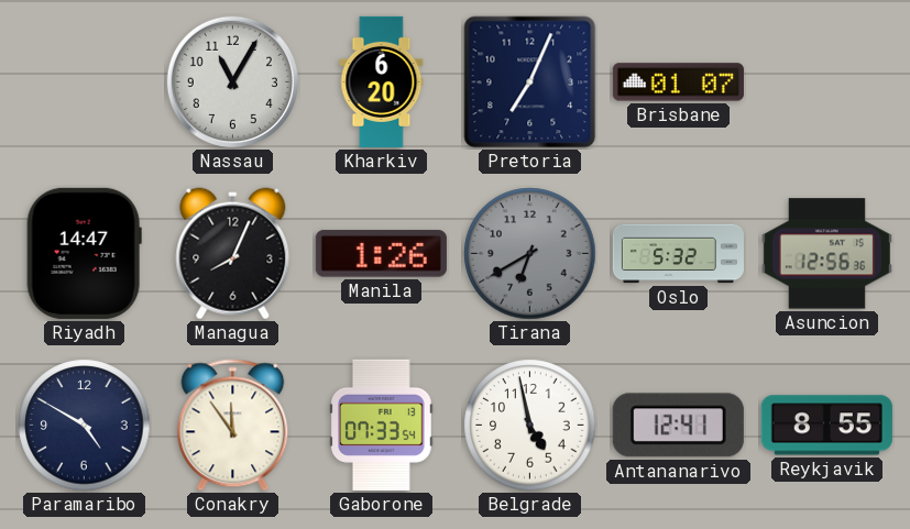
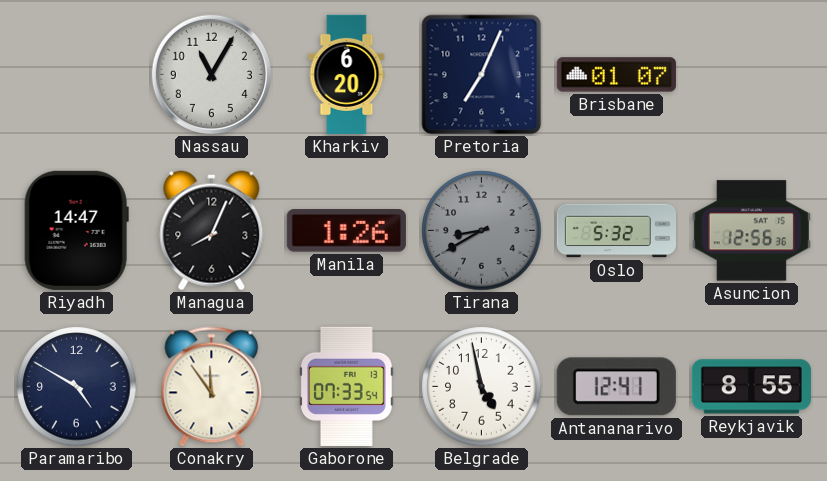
Tirana: 6:40 -> 8:40 (482, 231)
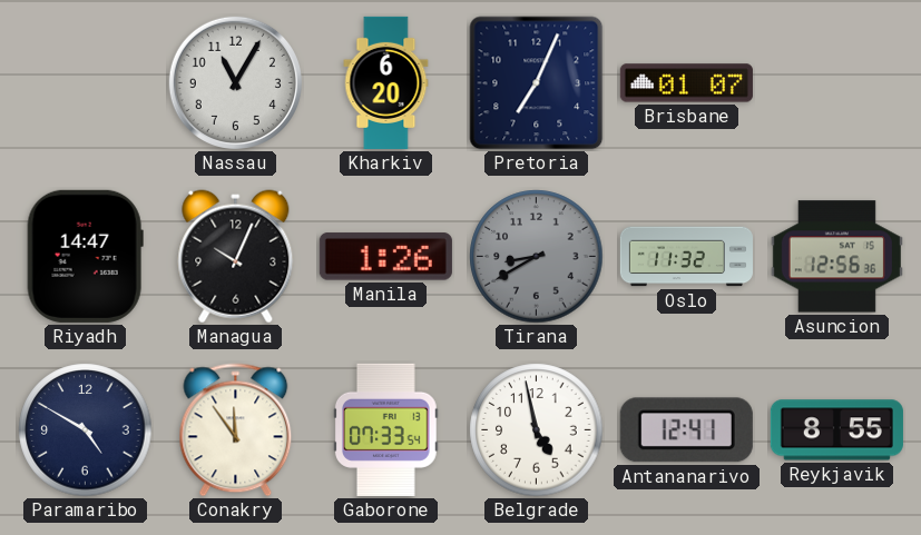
Managua: 8:04 -> 10:04 (236, 257)
Oslo: 5:32 -> 11:32 (686, 257)
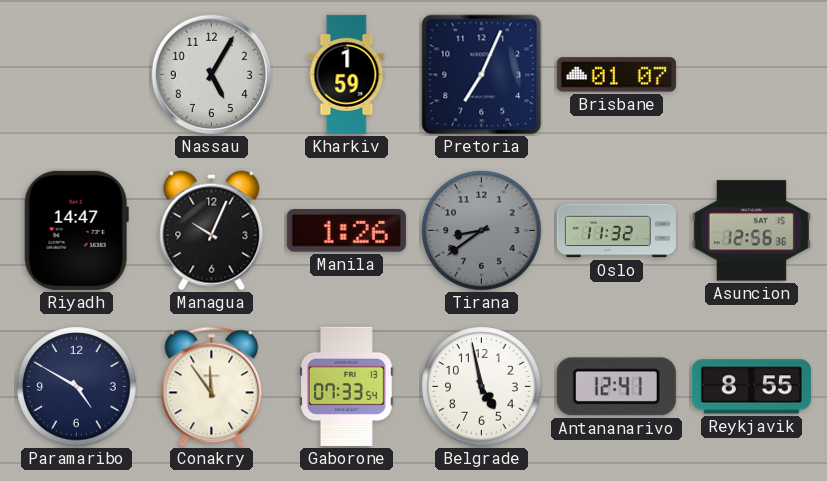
Nassau: 11:05 -> 5:05 (211, 74)
Kharkiv: 6:20 -> 1:59 (347, 74)
Tirana: 8:40 -> 8:39 (482, 231)
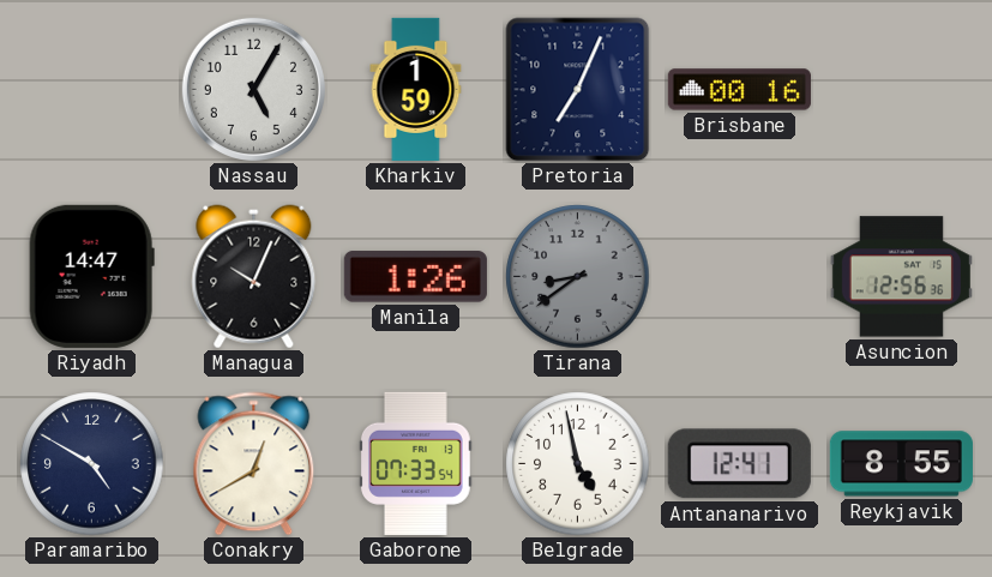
Brisbane: 01:07 -> 00:16 (739, 90)
Oslo: 11:32 -> none (616, 231)
Conakry: 11:54 -> 12:40 (254, 464)
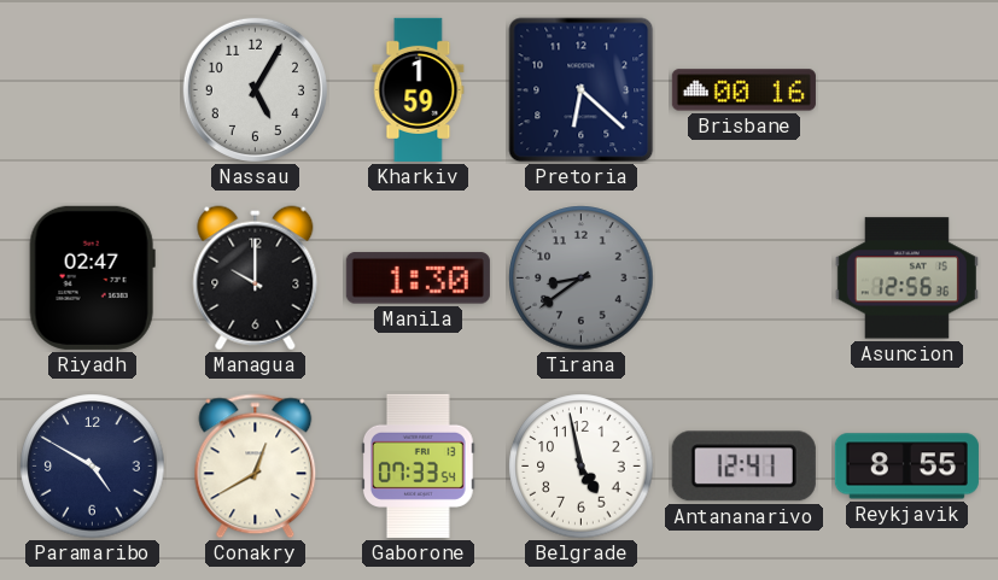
Pretoria: 7:04 -> 6:22 (582, 90)
Riyadh: 14:47 -> 02:47 (92, 277)
Managua: 10:04 -> 10:00 (256, 279)
Manila: 1:26 -> 1:30 (418, 279)
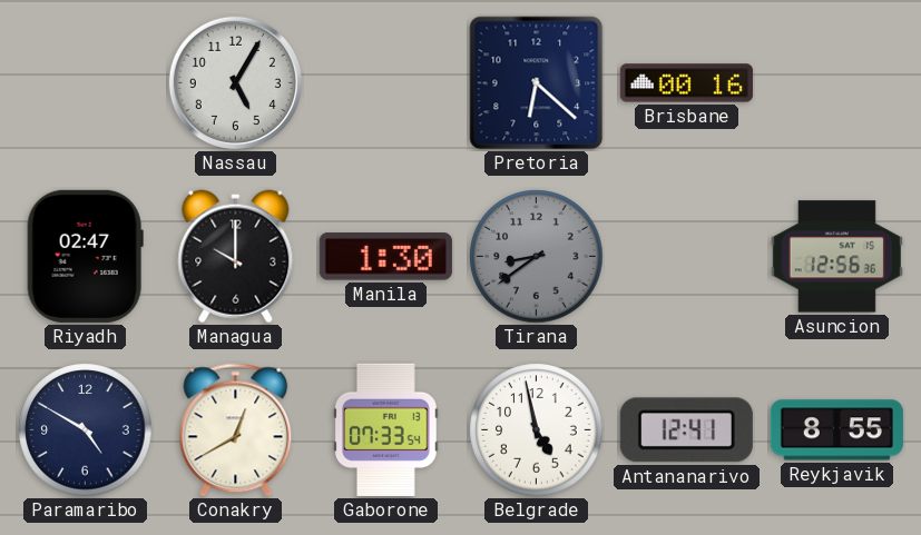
Kharkiv: 1:59 -> none (419, 89)
